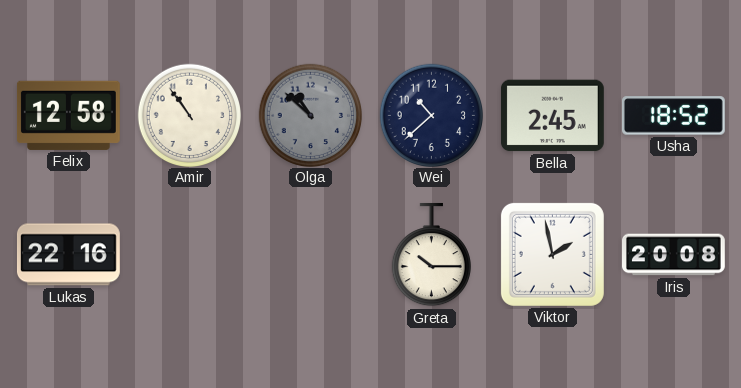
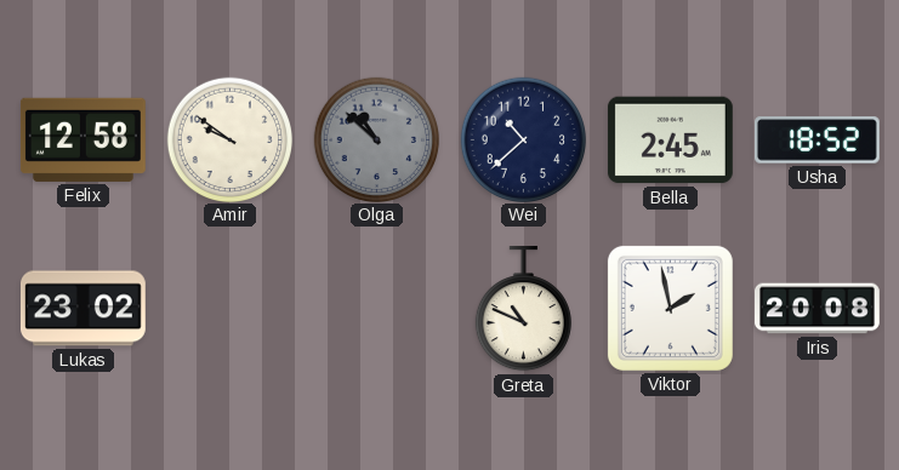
Amir: 10:54 -> 9:51 (229, 139)
Lukas: 22:16 -> 23:02 (82, 309)
Greta: 10:15 -> 10:49 (523, 309)
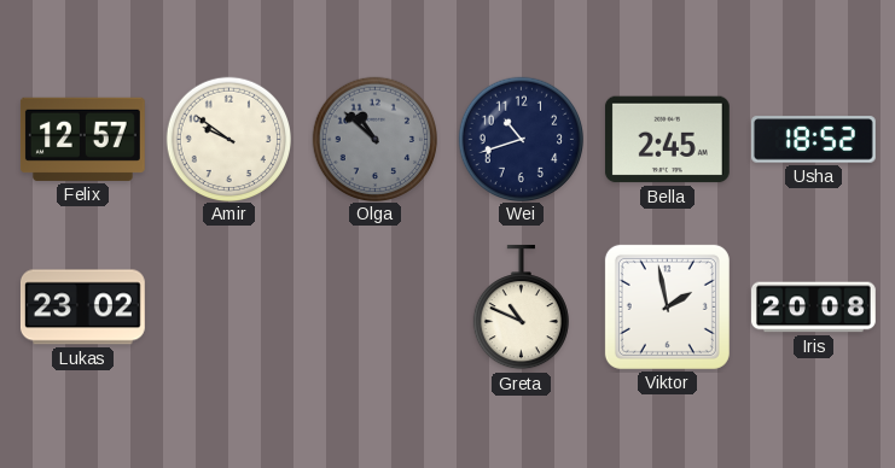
Felix: 12:58 -> 12:57 (82, 139)
Wei: 10:38 -> 10:42 (521, 139)
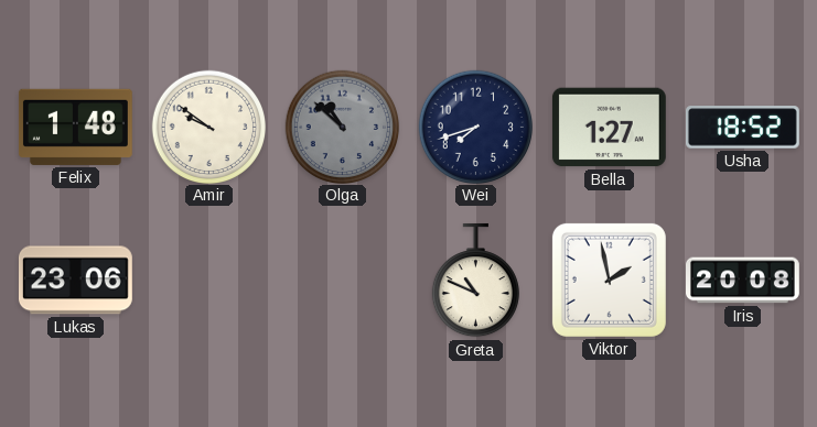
Felix: 12:57 -> 1:48 (75, 127)
Wei: 10:42 -> 7:42 (475, 127)
Bella: 2:45 -> 1:27 (609, 128)
Lukas: 23:02 -> 23:06 (75, 281)
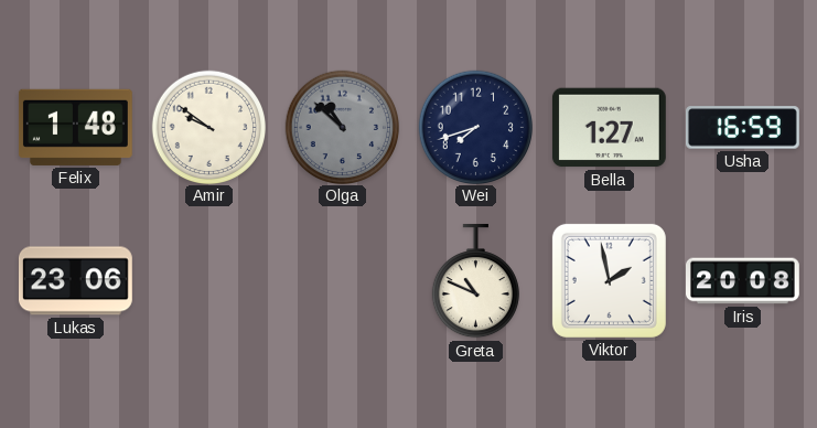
Usha: 18:52 -> 16:59 (742, 128)
